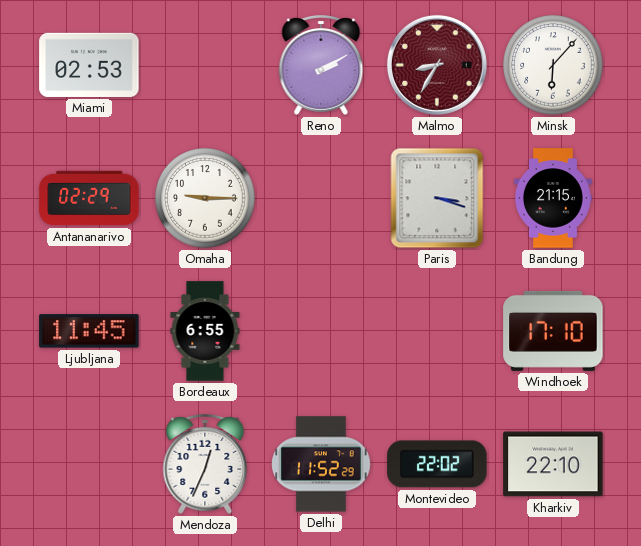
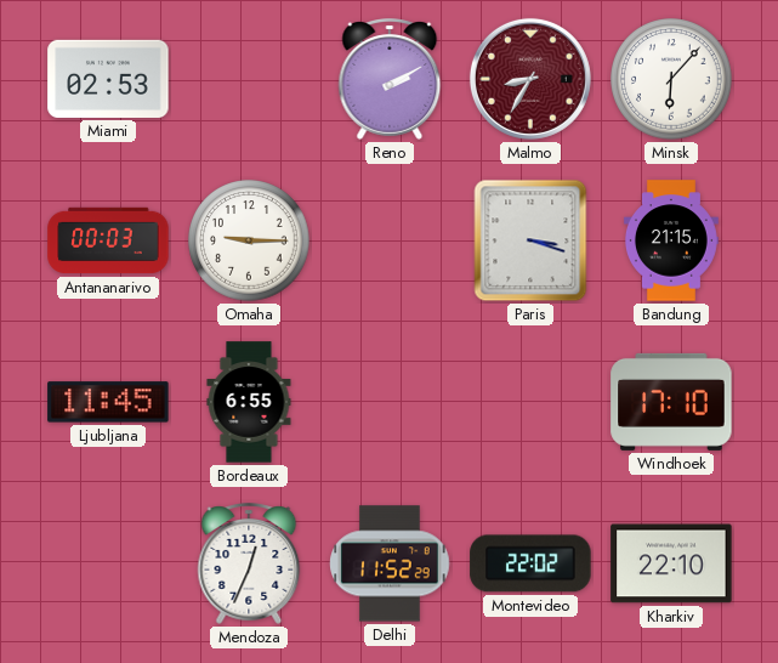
Antananarivo: 02:29 -> 00:03 (108, 240)
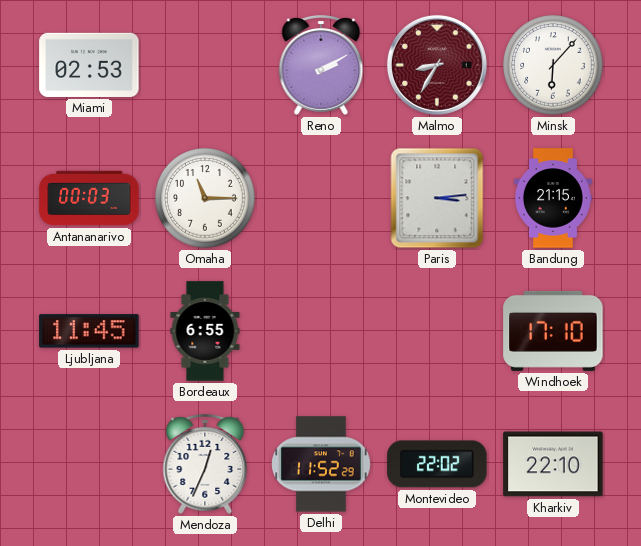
Omaha: 9:15 -> 11:15 (205, 198)
Paris: 3:18 -> 3:14 (437, 198)
